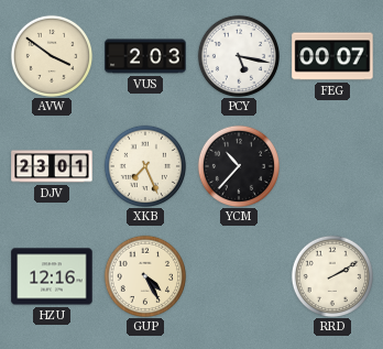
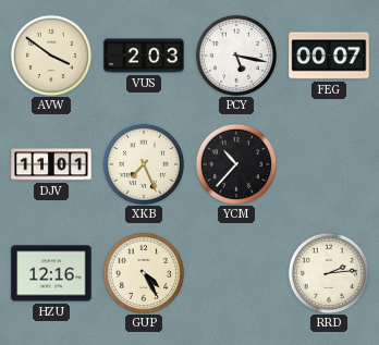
DJV: 23:01 -> 11:01 (51, 164)
RRD: 2:10 -> 2:14 (328, 272)
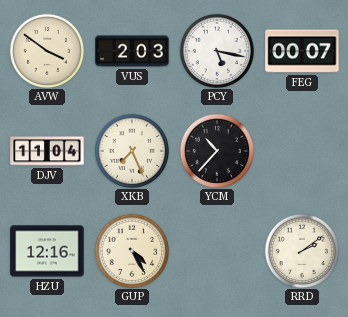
DJV: 11:01 -> 11:04 (47, 151)
RRD: 2:14 -> 2:09 (301, 250)
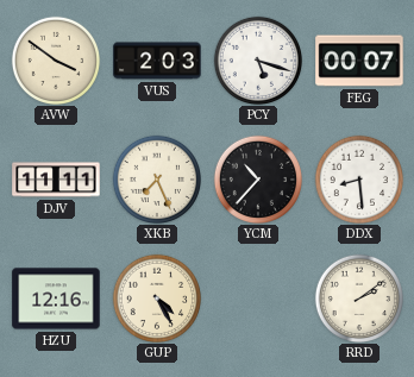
PCY: 5:17 -> 5:18 (257, 59)
DJV: 11:04 -> 11:11 (56, 180)
DDX: none -> 8:29 (358, 178)
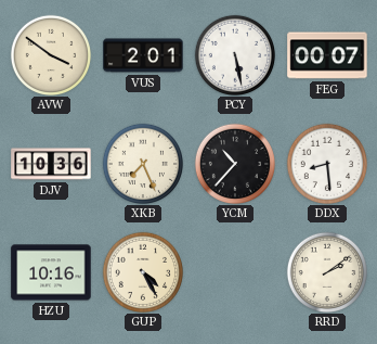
VUS: 2:03 -> 2:01 (143, 55)
PCY: 5:18 -> 5:28 (234, 54)
DJV: 11:11 -> 10:36 (51, 164)
HZU: 12:16 -> 10:16 (51, 272)
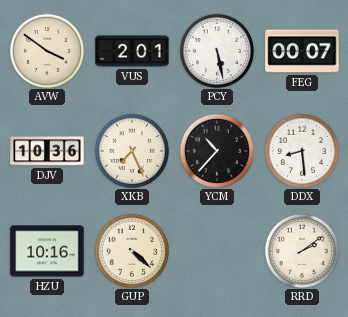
GUP: 4:25 -> 4:22 (131, 250)
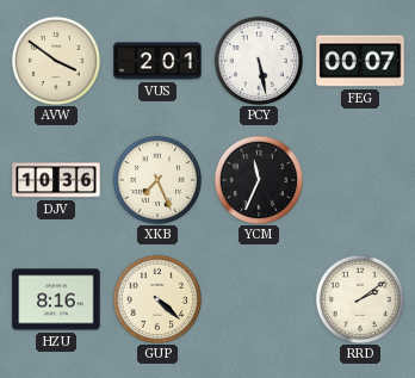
YCM: 10:37 -> 11:34 (258, 179)
DDX: 8:29 -> none (301, 150)
HZU: 10:16 -> 8:16 (56, 299)
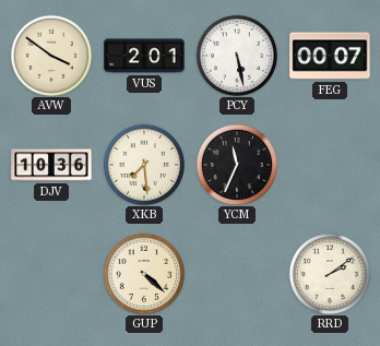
XKB: 7:26 -> 7:29 (143, 164)
HZU: 8:16 -> none (56, 299)
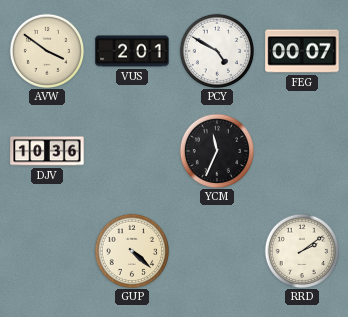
PCY: 5:28 -> 4:50 (216, 50)
XKB: 7:29 -> none (143, 164)
